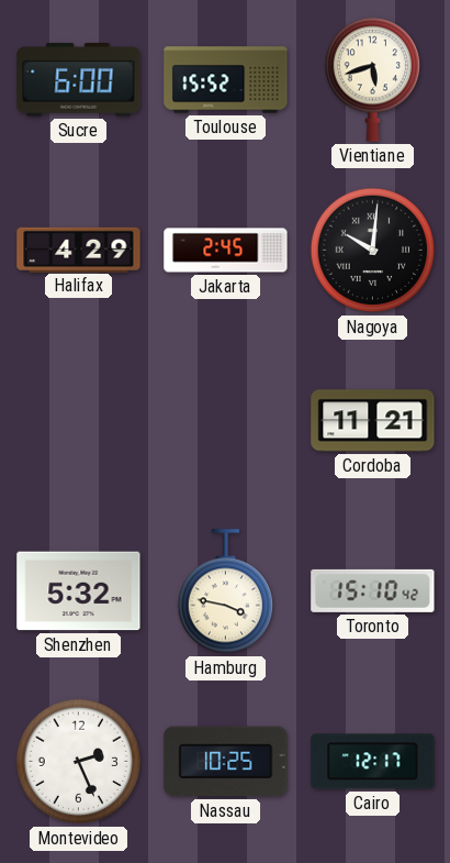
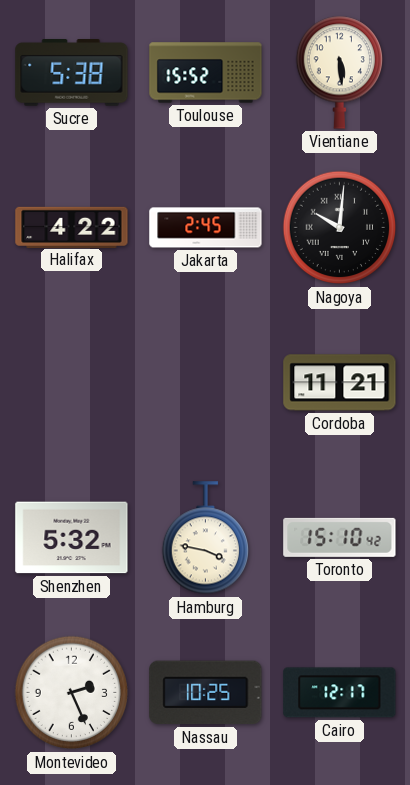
Sucre: 6:00 -> 5:38 (72, 73)
Vientiane: 5:42 -> 5:29 (339, 72)
Halifax: 4:29 -> 4:22 (72, 227)
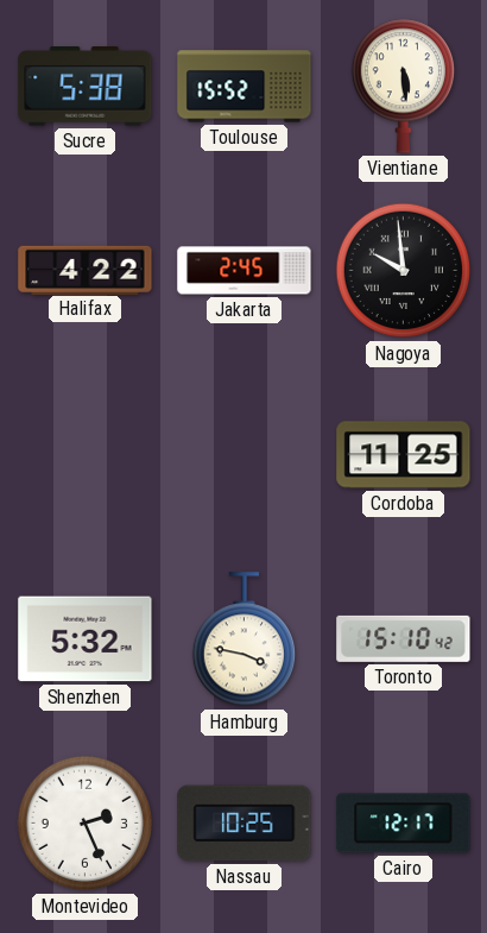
Nagoya: 10:01 -> 9:59 (404, 271)
Cordoba: 11:21 -> 11:25 (404, 455)
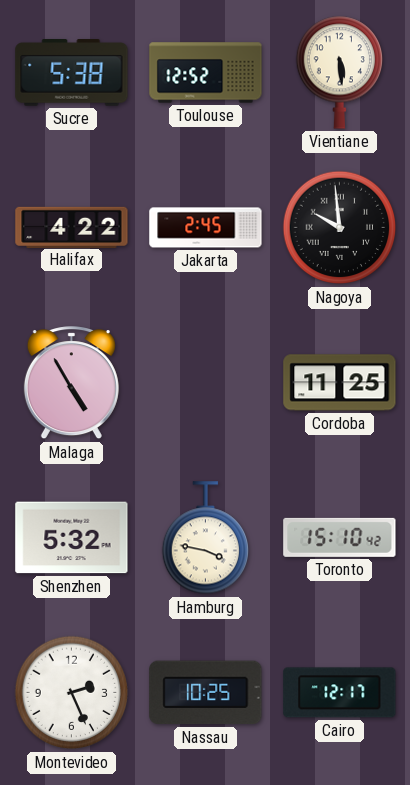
Toulouse: 15:52 -> 12:52 (206, 73)
Malaga: none -> 4:55 (71, 383)
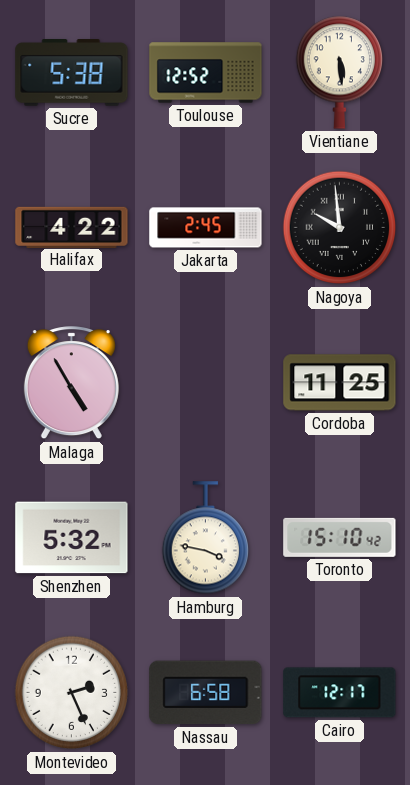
Nassau: 10:25 -> 6:58 (206, 693)
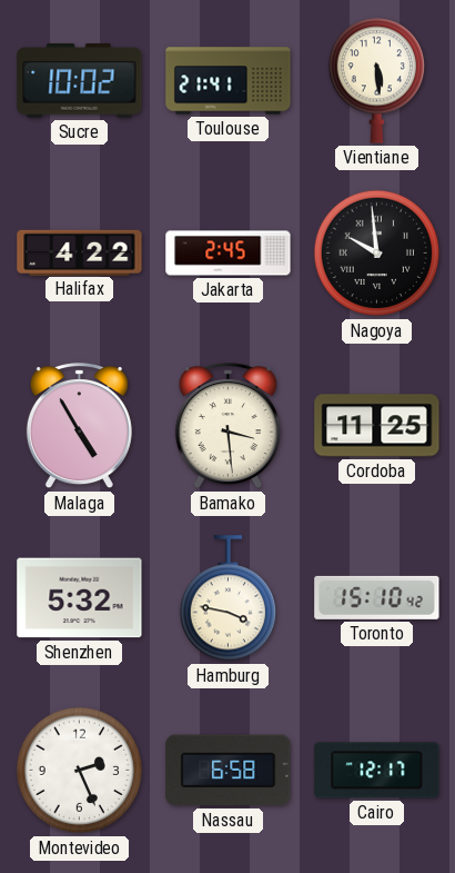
Sucre: 5:38 -> 10:02 (80, 81)
Toulouse: 12:52 -> 21:41 (229, 81)
Bamako: none -> 3:29 (228, 426)
